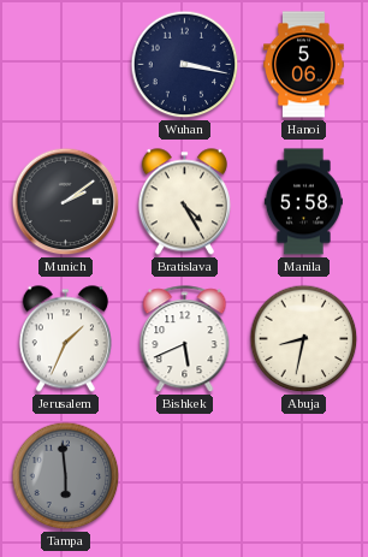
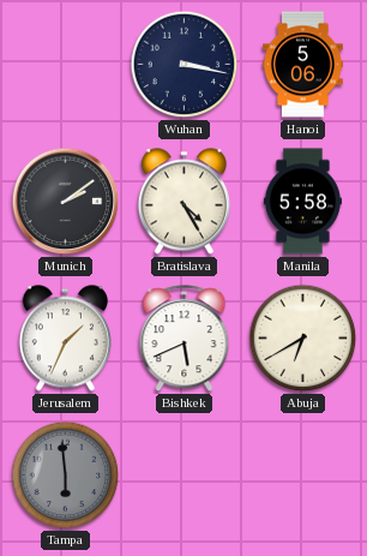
Abuja: 8:32 -> 6:40 (303, 339)
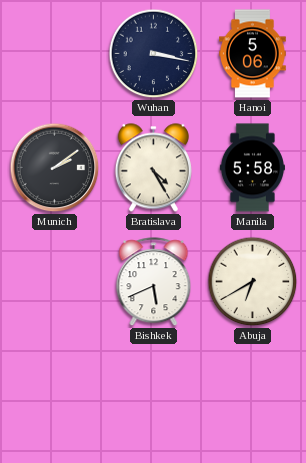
Jerusalem: 1:34 -> none (65, 339)
Tampa: 5:59 -> none (66, 476)
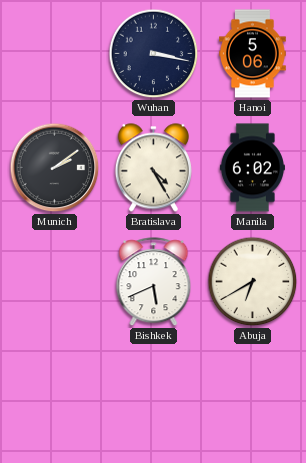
Manila: 5:58 -> 6:02 (252, 168)
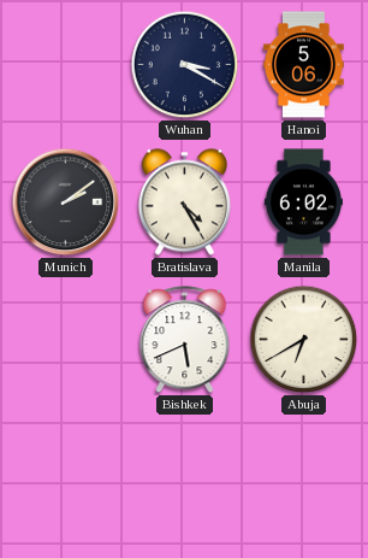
Wuhan: 3:17 -> 3:20 (185, 65)
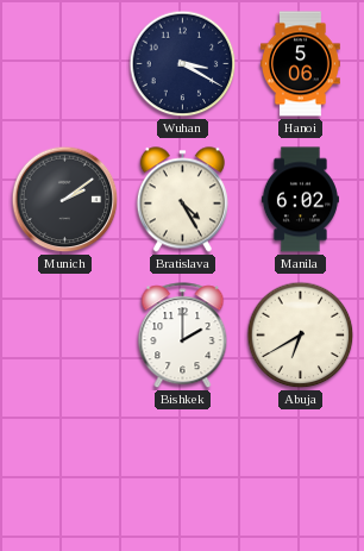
Bishkek: 5:41 -> 2:00 (183, 336)
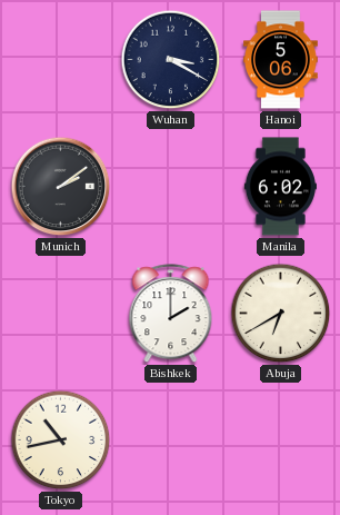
Bratislava: 4:25 -> none (182, 200)
Tokyo: none -> 10:43 (61, 440)
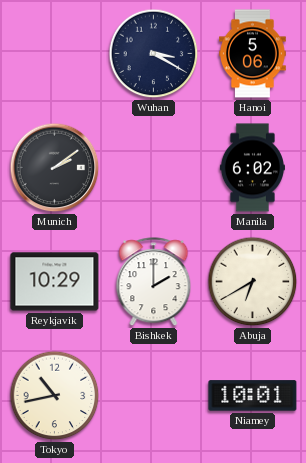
Reykjavik: none -> 10:29 (55, 282)
Niamey: none -> 10:01 (253, 396)
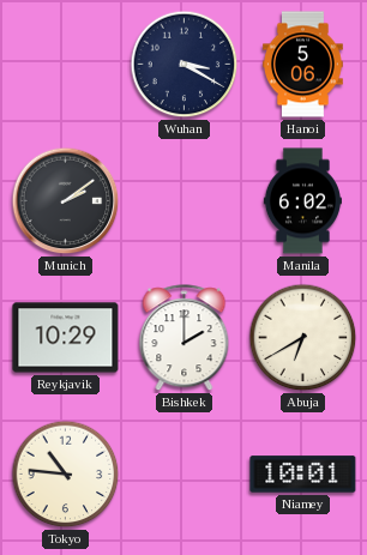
Tokyo: 10:43 -> 10:46 (66, 475)
